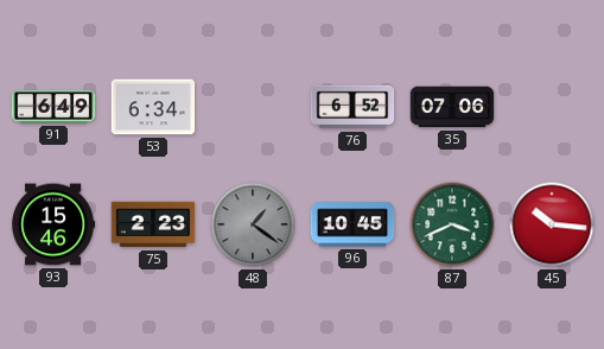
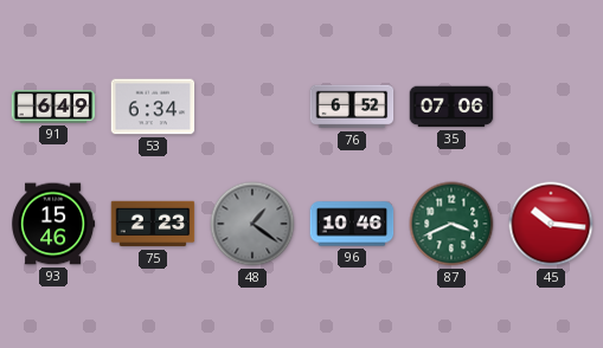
96: 10:45 -> 10:46 (352, 224)
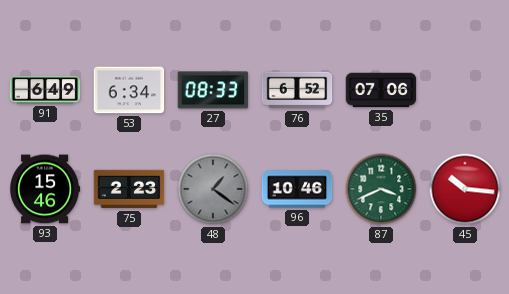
27: none -> 08:33 (213, 90)
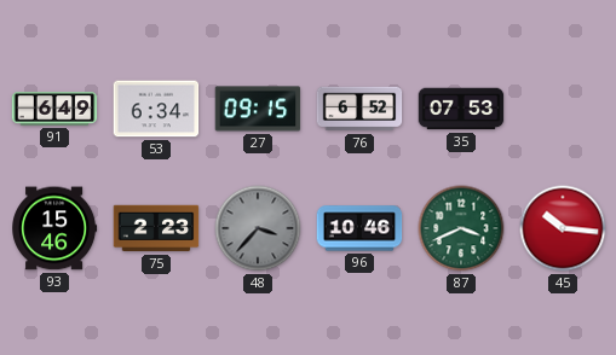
27: 08:33 -> 09:15 (258, 109)
35: 07:06 -> 07:53 (461, 109)
48: 1:21 -> 3:37 (258, 228)
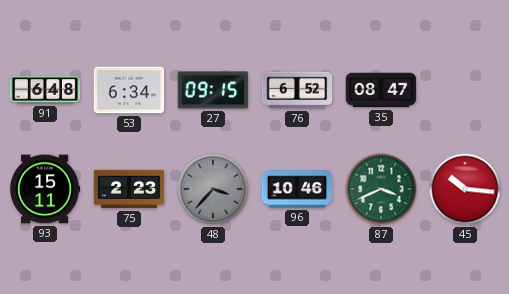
91: 6:49 -> 6:48 (45, 90)
35: 07:53 -> 08:47 (381, 90)
93: 15:46 -> 15:11 (46, 189)
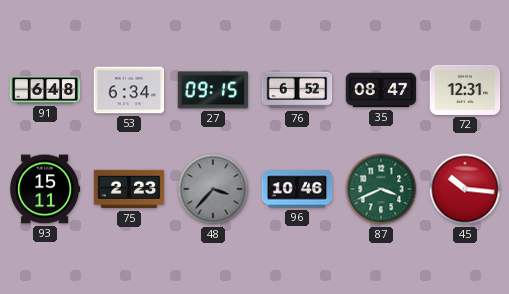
72: none -> 12:31 (465, 90)
